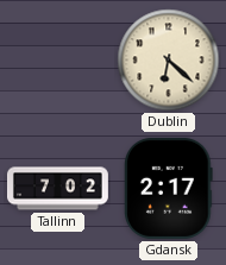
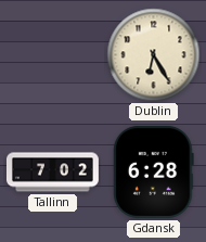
Dublin: 6:22 -> 6:25 (154, 55)
Gdansk: 2:17 -> 6:28 (154, 171)
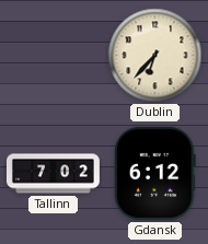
Dublin: 6:25 -> 6:37 (155, 56)
Gdansk: 6:28 -> 6:12 (155, 173)
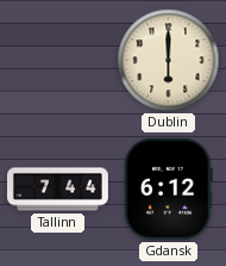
Dublin: 6:37 -> 6:00 (169, 61)
Tallinn: 7:02 -> 7:44 (58, 190)
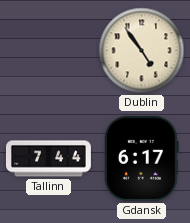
Dublin: 6:00 -> 4:54 (142, 51)
Gdansk: 6:12 -> 6:17 (142, 158)
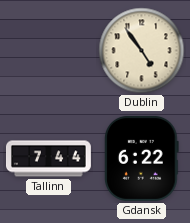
Gdansk: 6:17 -> 6:22 (142, 158)
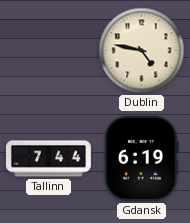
Dublin: 4:54 -> 4:47 (142, 51)
Gdansk: 6:22 -> 6:19 (142, 158)
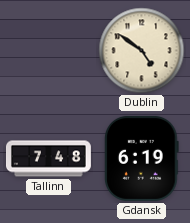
Dublin: 4:47 -> 4:51 (142, 51)
Tallinn: 7:44 -> 7:48 (49, 159)
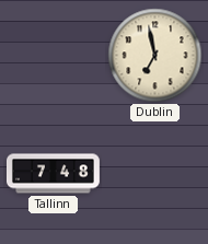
Dublin: 4:51 -> 6:58 (155, 56)
Gdansk: 6:19 -> none (142, 158)
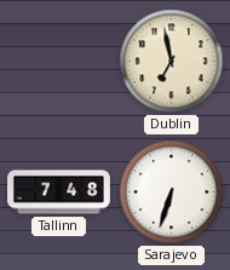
Sarajevo: none -> 6:33 (172, 193)
